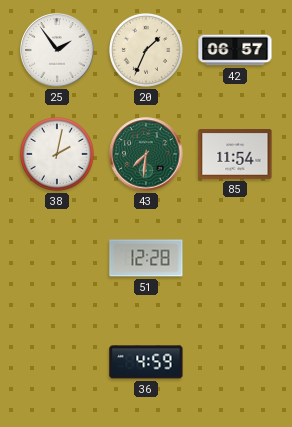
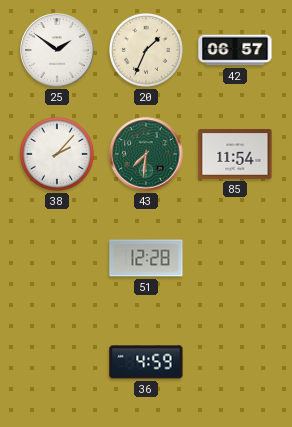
25: 1:54 -> 1:51 (57, 50)
38: 2:02 -> 2:07 (58, 155)
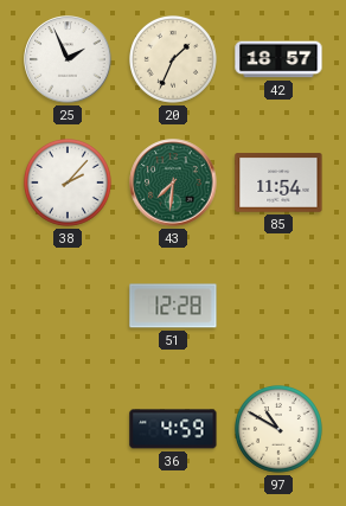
25: 1:51 -> 1:56 (68, 59)
42: 06:57 -> 18:57 (278, 59)
97: none -> 10:50 (280, 430)
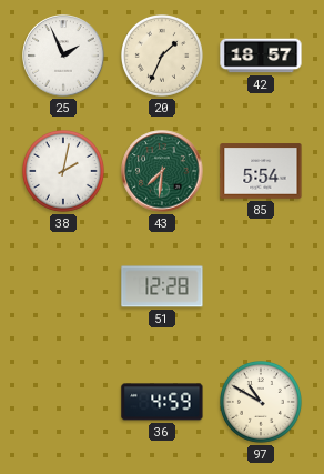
38: 2:07 -> 2:02 (64, 172)
85: 11:54 -> 5:54 (261, 171)
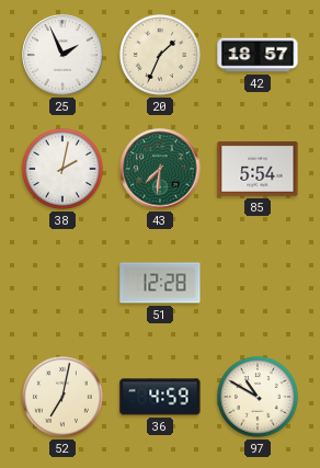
52: none -> 7:02 (64, 398)
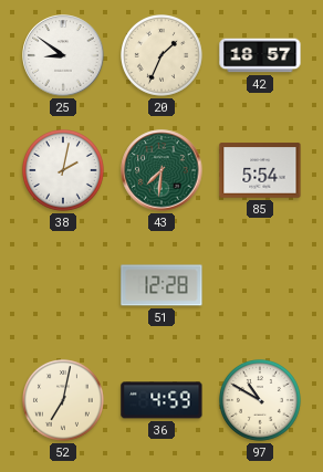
25: 1:56 -> 8:51 (63, 55)
